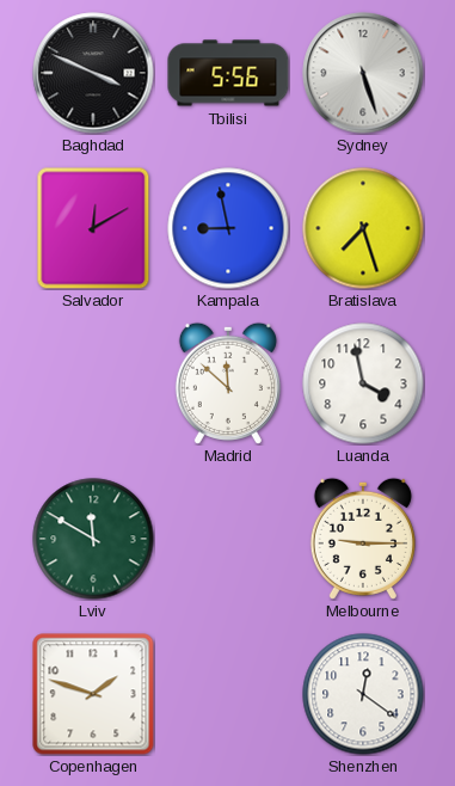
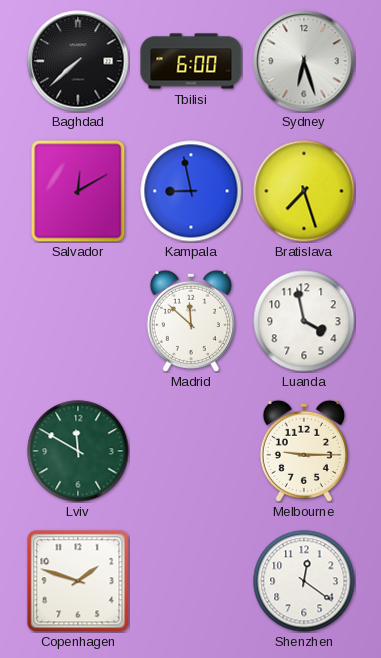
Baghdad: 3:49 -> 7:38 (78, 61)
Tbilisi: 5:56 -> 6:00 (191, 61)
Sydney: 5:27 -> 6:27 (304, 61)
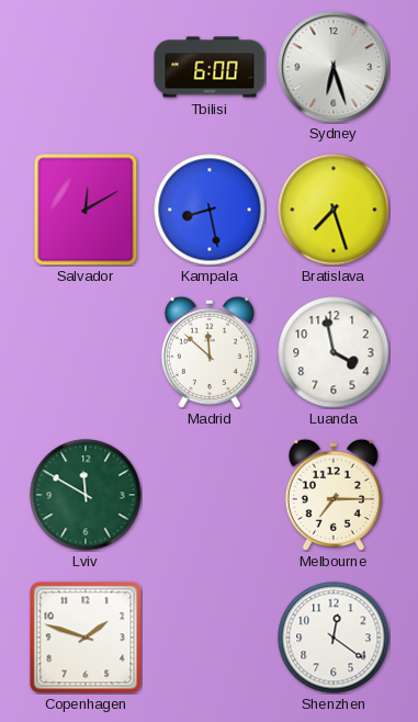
Baghdad: 7:38 -> none (78, 61)
Kampala: 8:58 -> 8:28 (210, 210)
Melbourne: 9:15 -> 7:15 (334, 495)
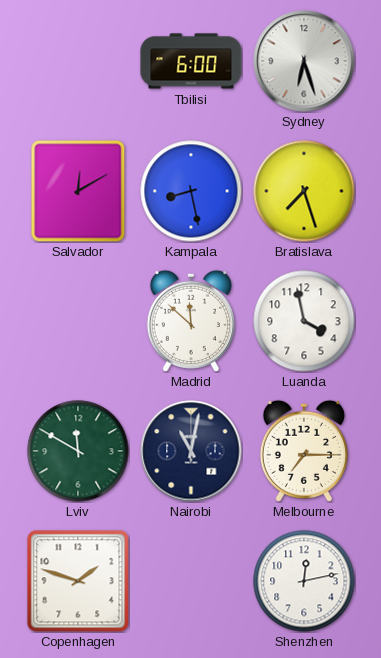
Nairobi: none -> 11:02 (191, 451)
Shenzhen: 12:21 -> 12:13 (304, 581)
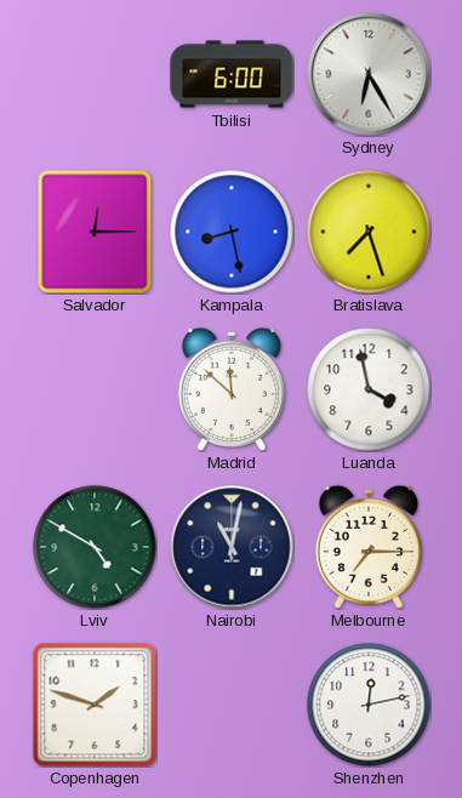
Sydney: 6:27 -> 6:25 (369, 74)
Salvador: 12:10 -> 12:15 (95, 232)
Lviv: 11:50 -> 4:50 (95, 547)
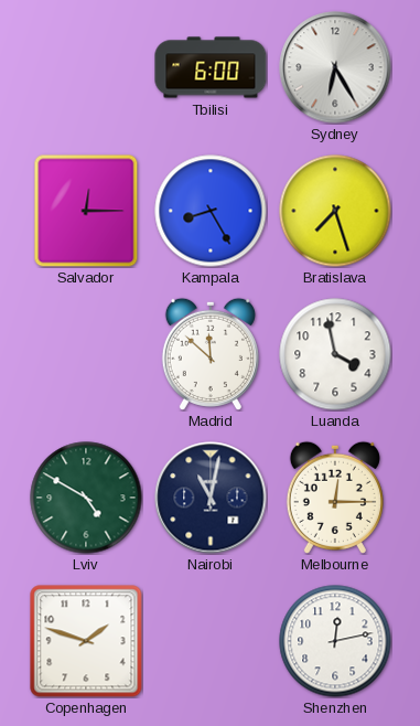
Kampala: 8:28 -> 8:25 (211, 211)
Melbourne: 7:15 -> 12:15 (335, 498)
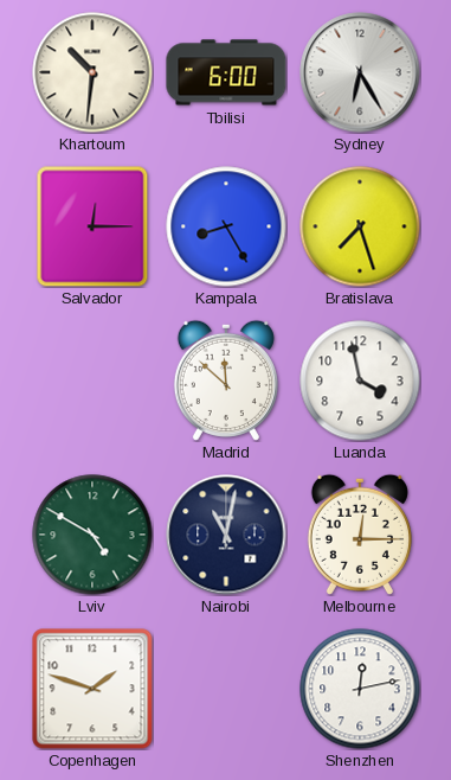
Khartoum: none -> 10:31 (92, 72)
